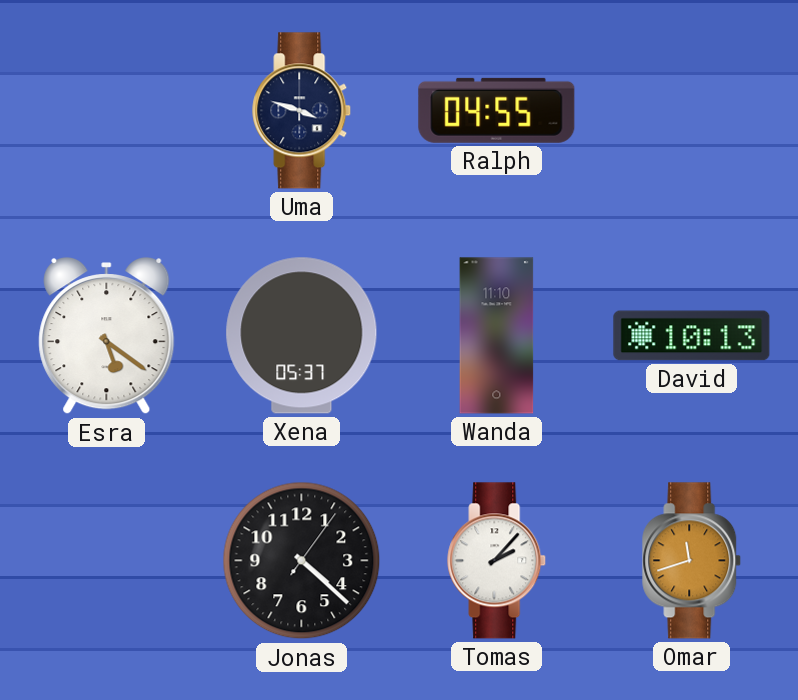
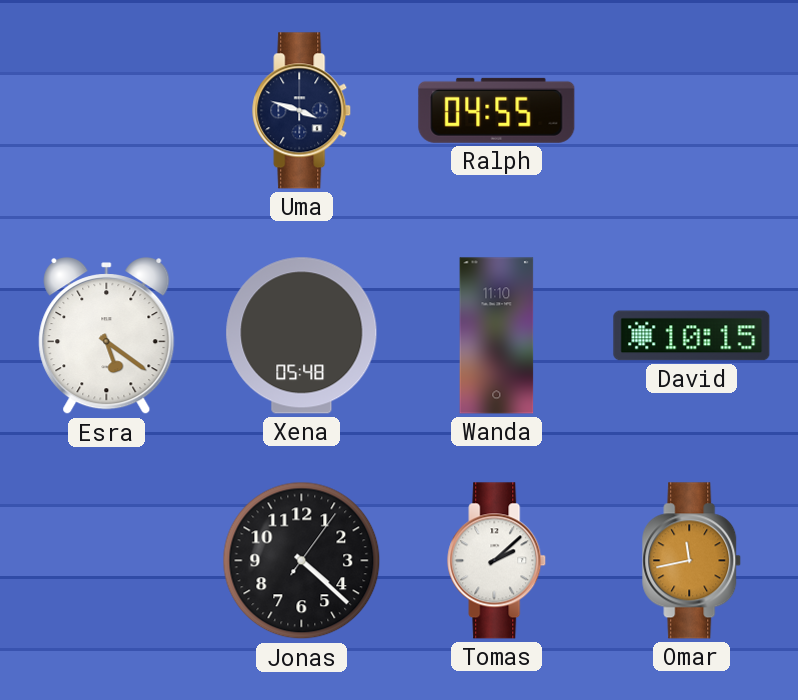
Xena: 05:37 -> 05:48 (302, 336)
David: 10:13 -> 10:15 (692, 336)
Tomas: 2:07 -> 2:08 (497, 561)
Omar: 11:42 -> 11:43 (692, 561)
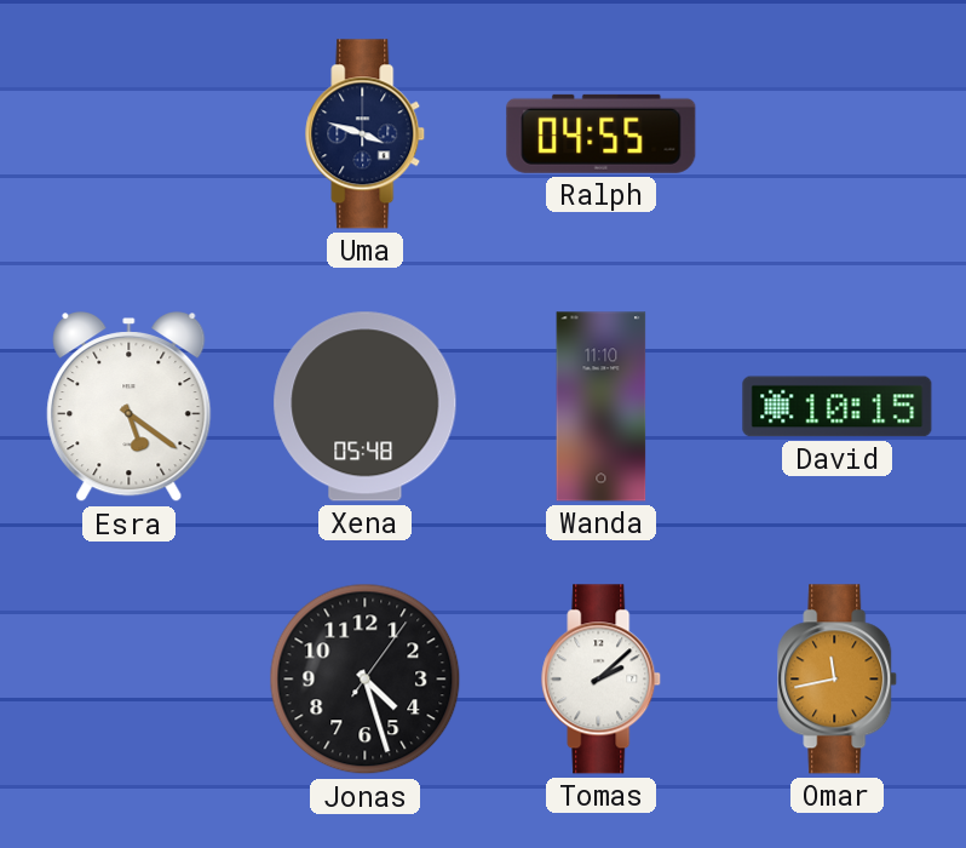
Jonas: 4:22 -> 4:27 (366, 680)
